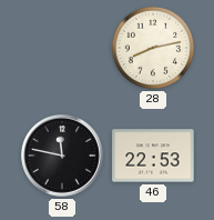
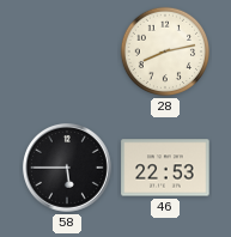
58: 11:47 -> 5:45 (68, 169)
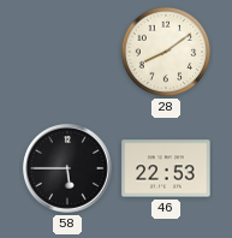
28: 8:13 -> 8:09 (166, 52)
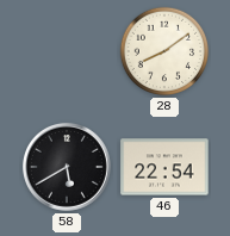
58: 5:45 -> 5:40 (68, 168)
46: 22:53 -> 22:54 (164, 167)
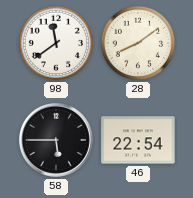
98: none -> 11:39 (56, 43)
58: 5:40 -> 5:45 (57, 141)
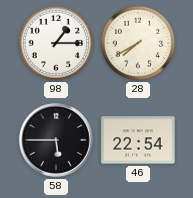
98: 11:39 -> 1:15 (56, 43)
28: 8:09 -> 7:40 (138, 43)
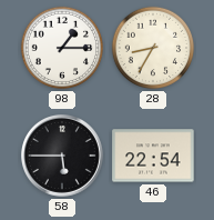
28: 7:40 -> 8:35 (153, 48)
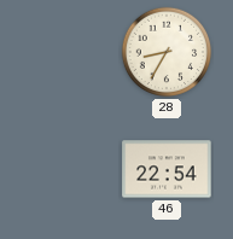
98: 1:15 -> none (62, 48)
58: 5:45 -> none (63, 157)
